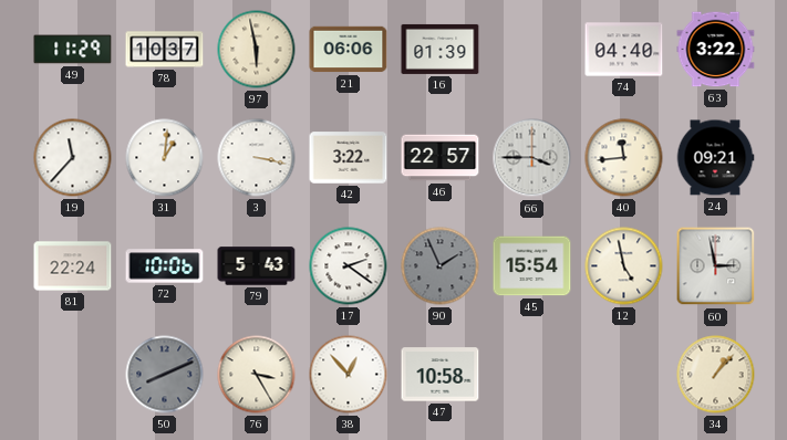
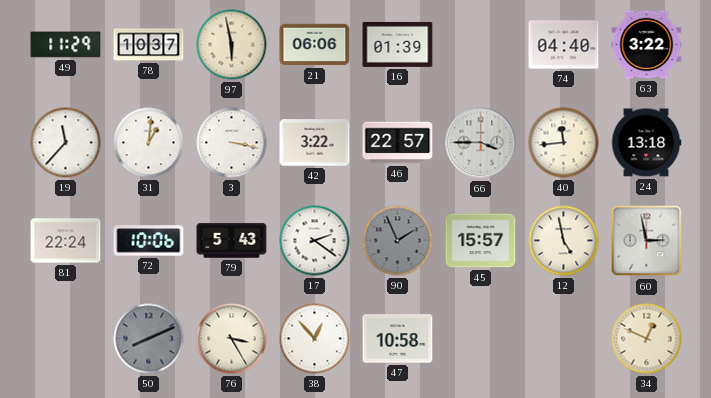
24: 09:21 -> 13:18 (646, 143)
45: 15:54 -> 15:57 (481, 241)
34: 1:07 -> 12:49 (647, 339)
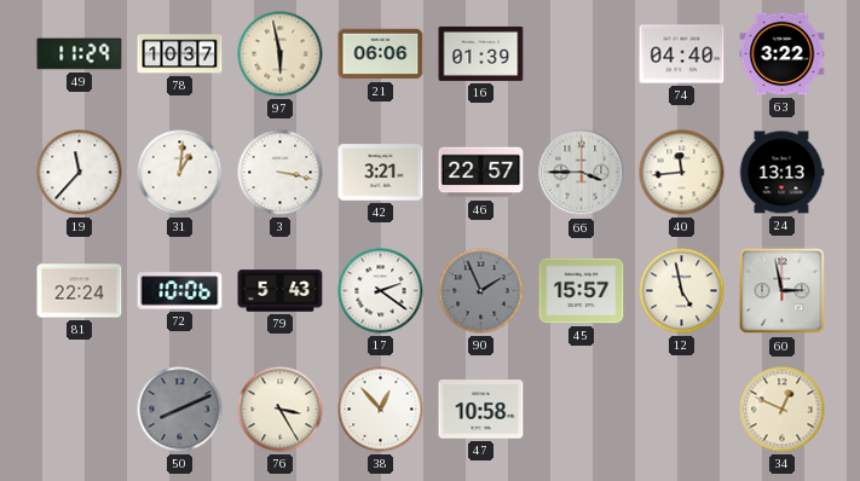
42: 3:22 -> 3:21 (381, 173)
24: 13:18 -> 13:13 (781, 173)
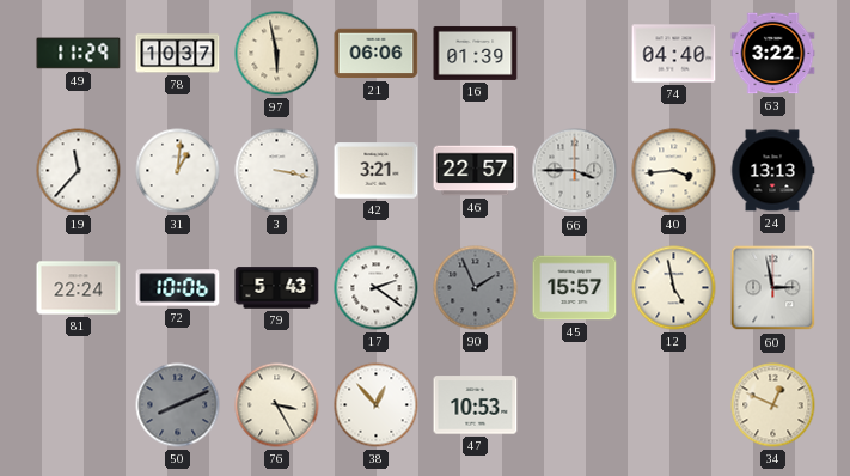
40: 11:44 -> 3:44 (674, 171)
47: 10:58 -> 10:53 (476, 405)
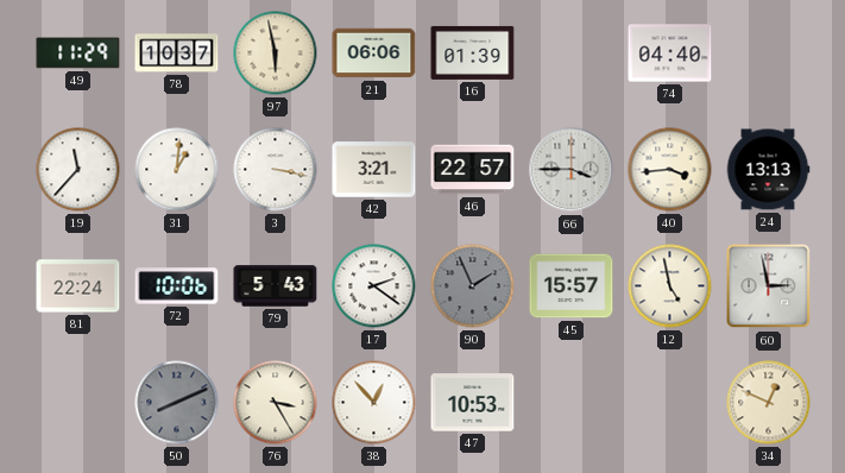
63: 3:22 -> none (773, 54)
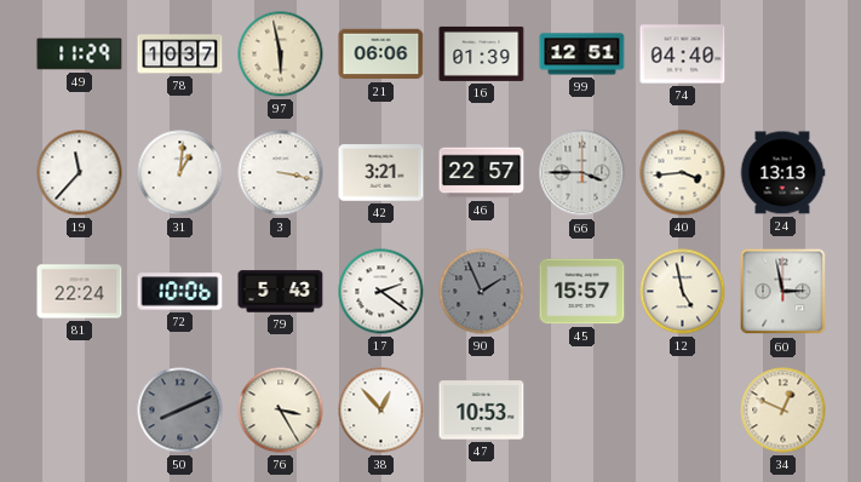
99: none -> 12:51 (582, 54)
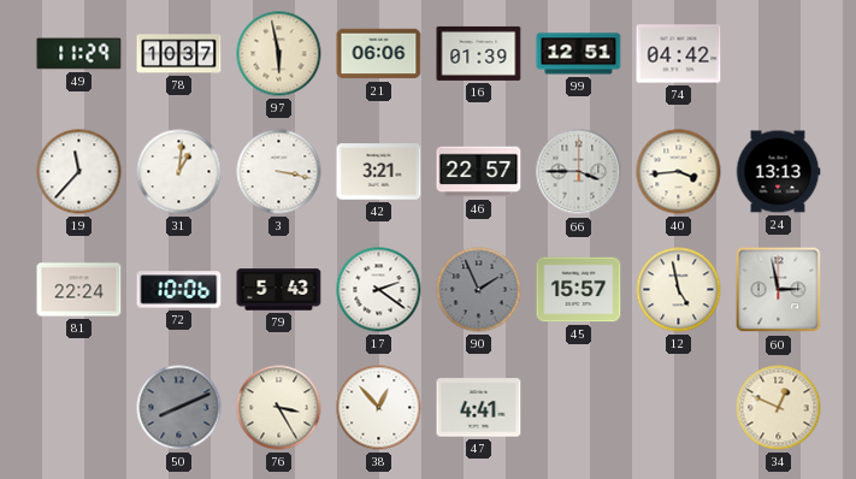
74: 04:40 -> 04:42 (679, 54)
47: 10:53 -> 4:41 (479, 408)
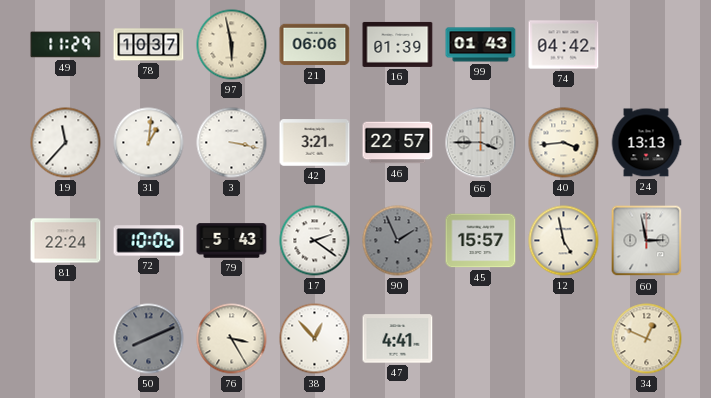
99: 12:51 -> 01:43 (481, 45)
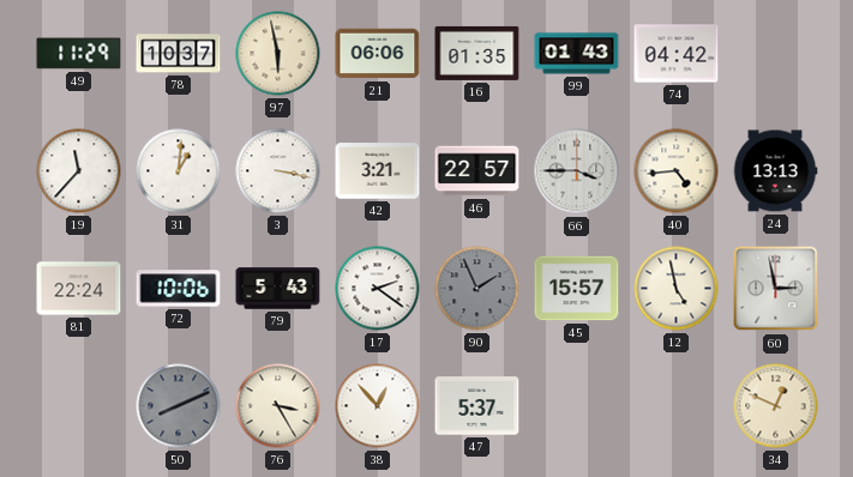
16: 01:39 -> 01:35 (477, 53)
40: 3:44 -> 4:44 (677, 171)
47: 4:41 -> 5:37 (477, 406)
